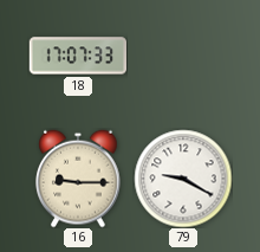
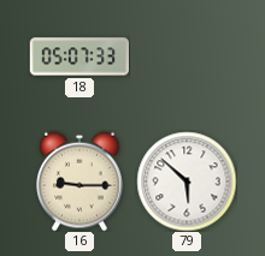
18: 17:07 -> 05:07 (78, 56)
79: 9:20 -> 5:52 (187, 181)
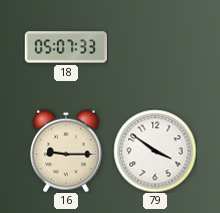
79: 5:52 -> 3:51 (155, 151)
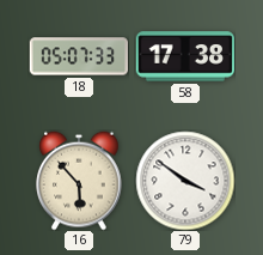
58: none -> 17:38 (184, 56)
16: 9:15 -> 5:53 (80, 181)
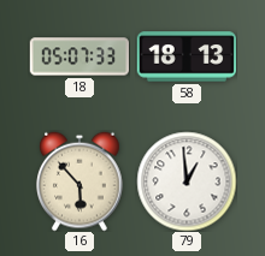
58: 17:38 -> 18:13 (185, 56)
79: 3:51 -> 12:59 (187, 181)
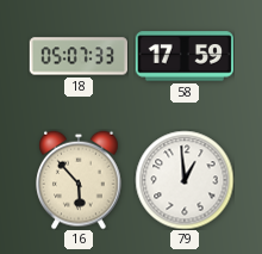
58: 18:13 -> 17:59 (183, 56)
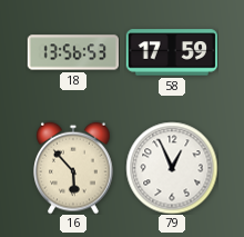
18: 05:07 -> 13:56 (72, 52)
79: 12:59 -> 12:56 (172, 168)
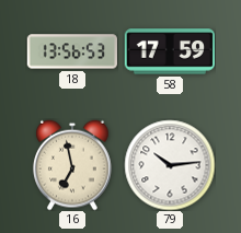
16: 5:53 -> 6:58 (73, 165)
79: 12:56 -> 10:14 (170, 165)
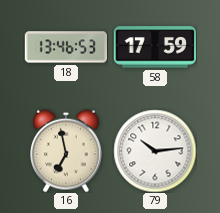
18: 13:56 -> 13:46 (65, 47)
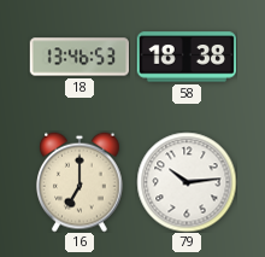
58: 17:59 -> 18:38 (185, 57)
16: 6:58 -> 7:00 (81, 182)
